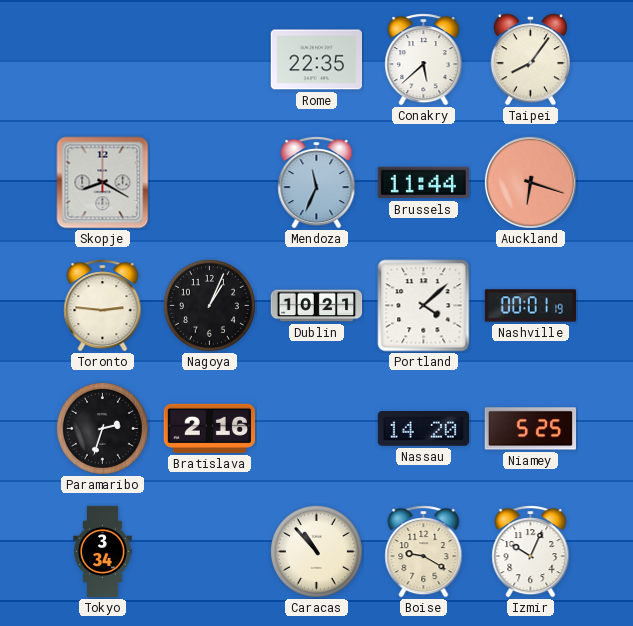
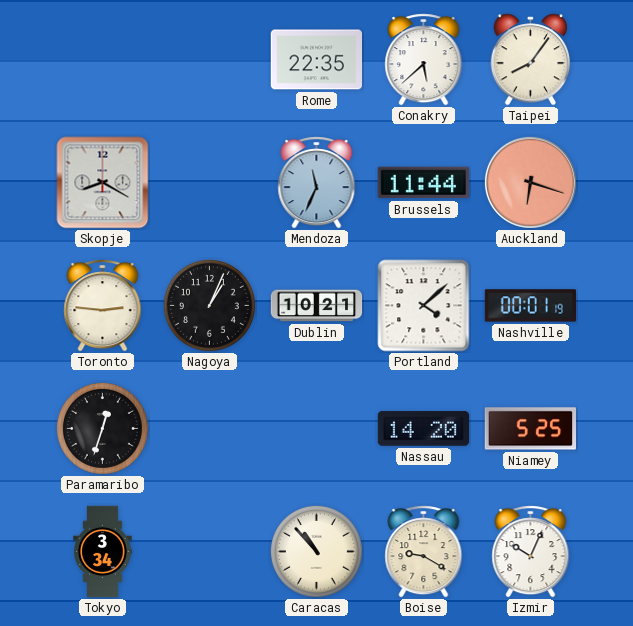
Paramaribo: 2:33 -> 12:33 (102, 428)
Bratislava: 2:16 -> none (209, 428)
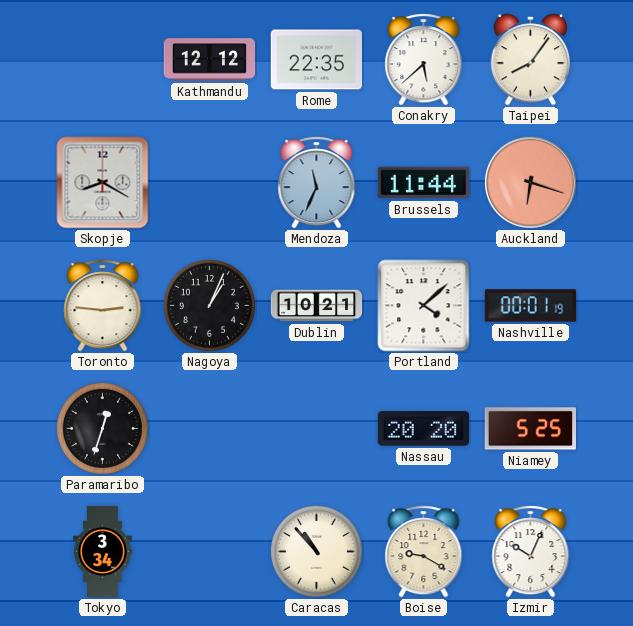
Kathmandu: none -> 12:12 (210, 60)
Nassau: 14:20 -> 20:20 (423, 429)
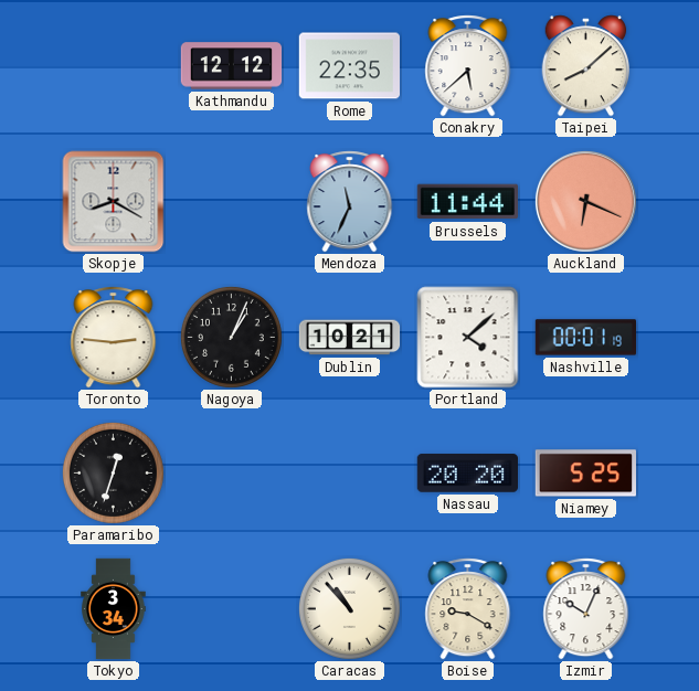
Taipei: 8:06 -> 8:08 (586, 66)
Auckland: 6:18 -> 6:19 (585, 201)
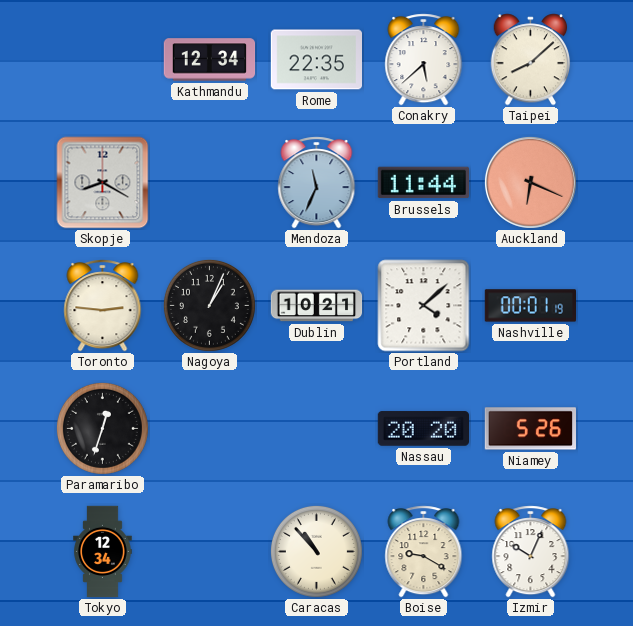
Kathmandu: 12:12 -> 12:34 (210, 60)
Niamey: 5:25 -> 5:26 (530, 429)
Tokyo: 3:34 -> 12:34 (103, 552)
